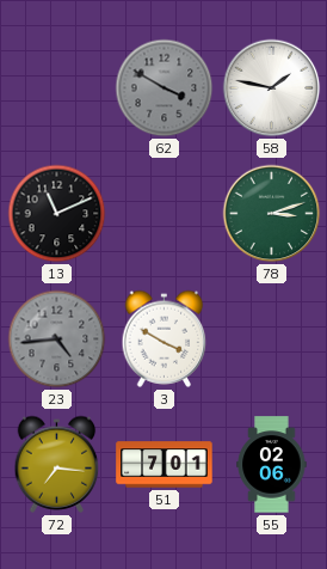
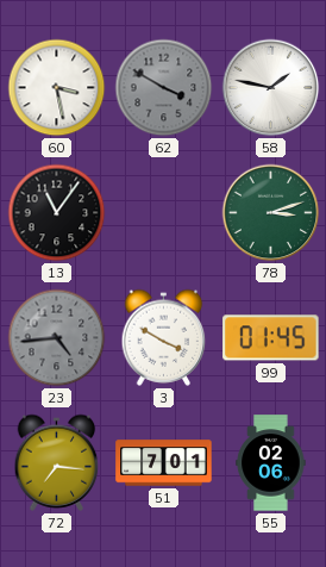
60: none -> 3:28 (57, 88)
13: 11:11 -> 11:06 (57, 213)
99: none -> 01:45 (271, 338)
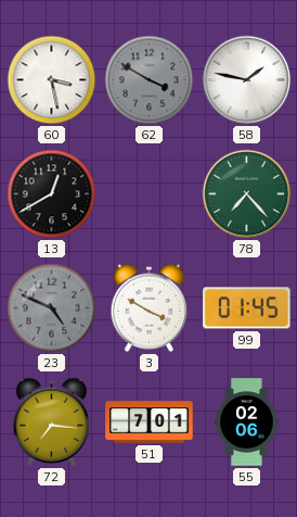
13: 11:06 -> 12:40 (52, 194)
78: 3:12 -> 7:23 (247, 194)
23: 4:44 -> 4:49 (52, 308)
